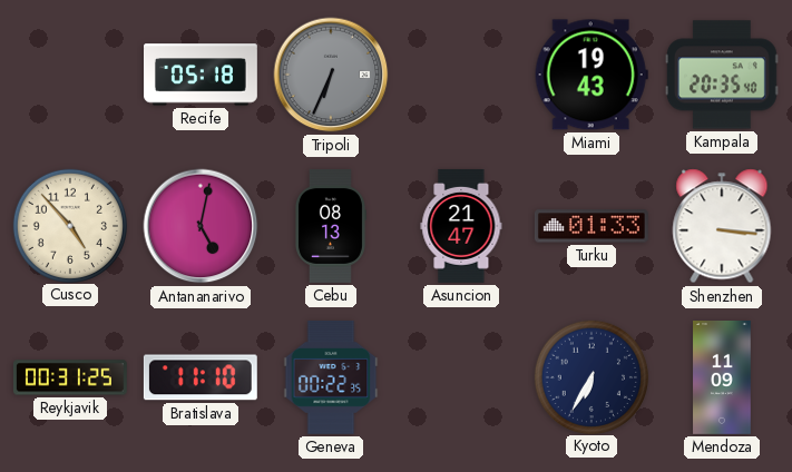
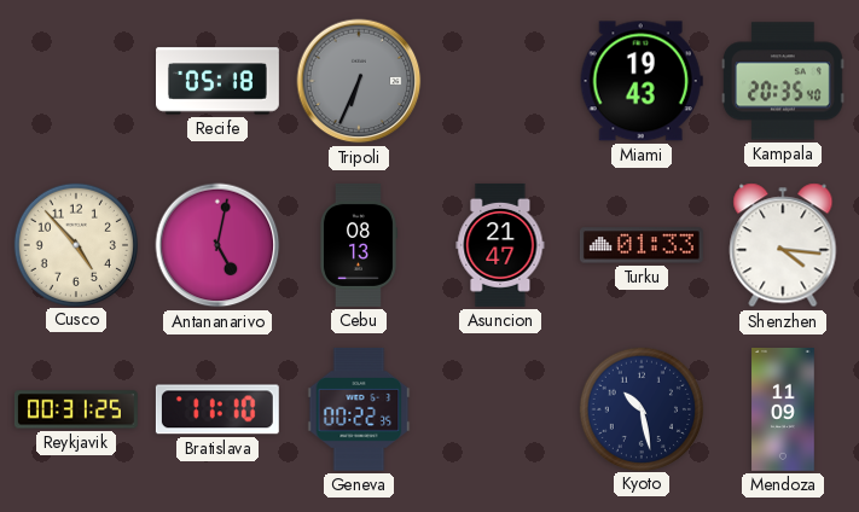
Shenzhen: 3:16 -> 4:16 (783, 245)
Kyoto: 6:35 -> 10:28 (640, 408)
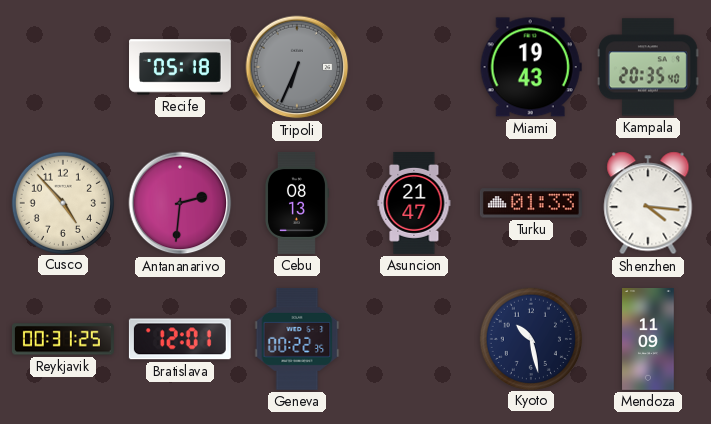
Antananarivo: 5:02 -> 2:31 (180, 203)
Bratislava: 11:10 -> 12:01 (180, 339)
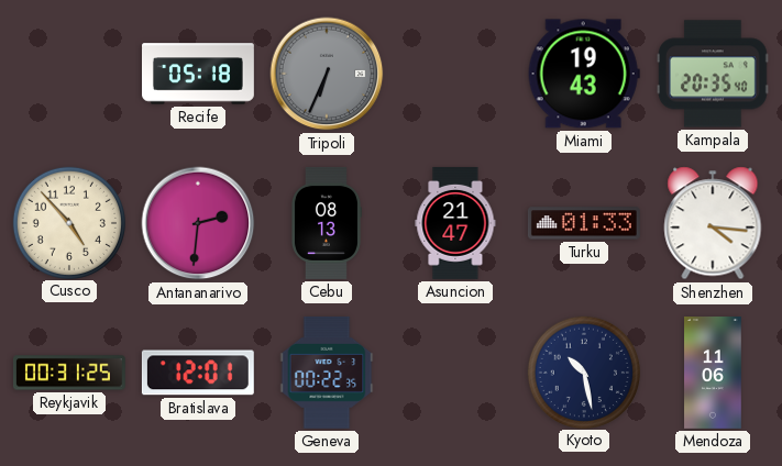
Mendoza: 11:09 -> 11:06 (713, 374)
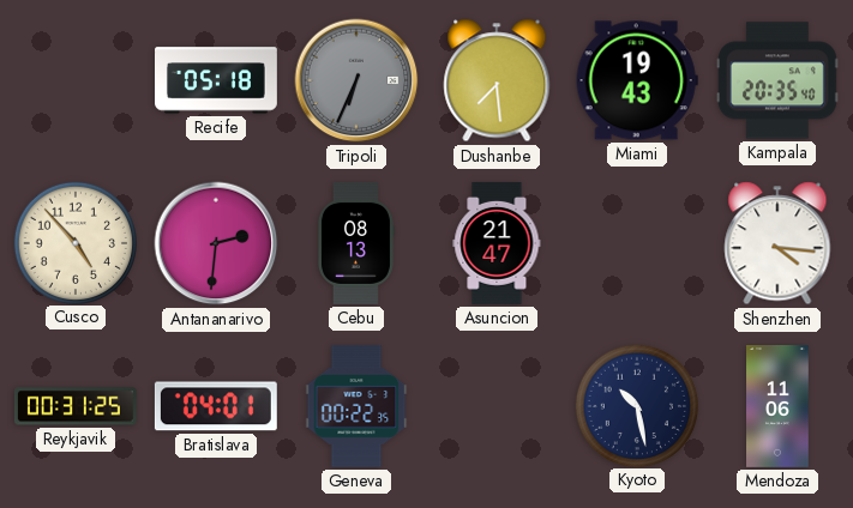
Dushanbe: none -> 7:29 (497, 80)
Turku: 01:33 -> none (584, 223)
Bratislava: 12:01 -> 04:01 (216, 406)
